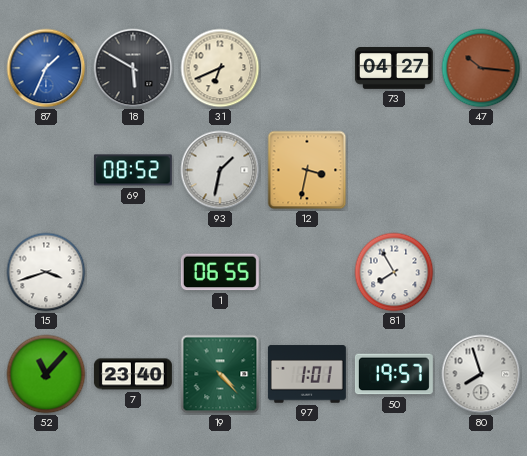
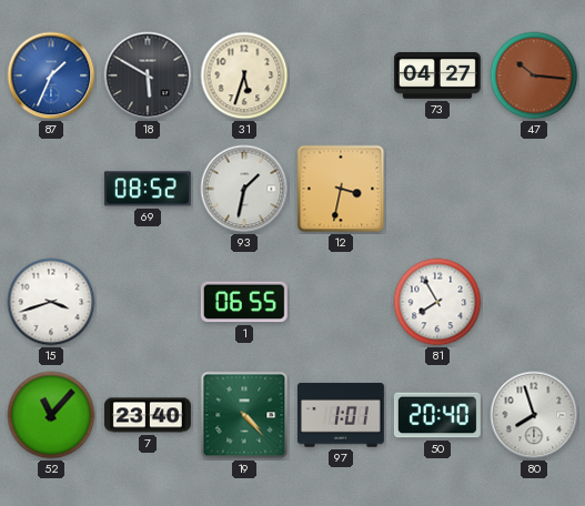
31: 6:41 -> 5:33 (244, 75)
50: 19:57 -> 20:40 (437, 415)
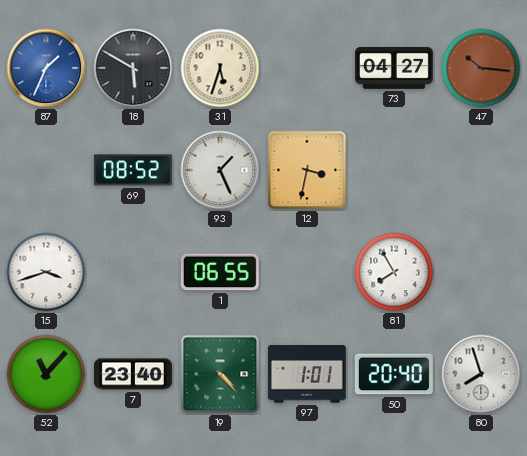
93: 1:32 -> 1:26 (220, 170)
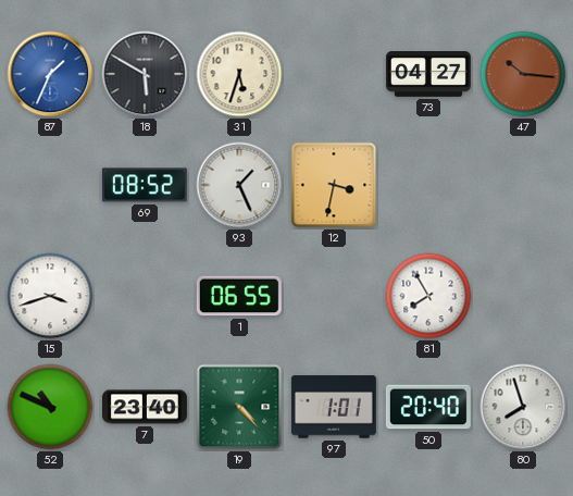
52: 11:07 -> 10:49 (50, 407)
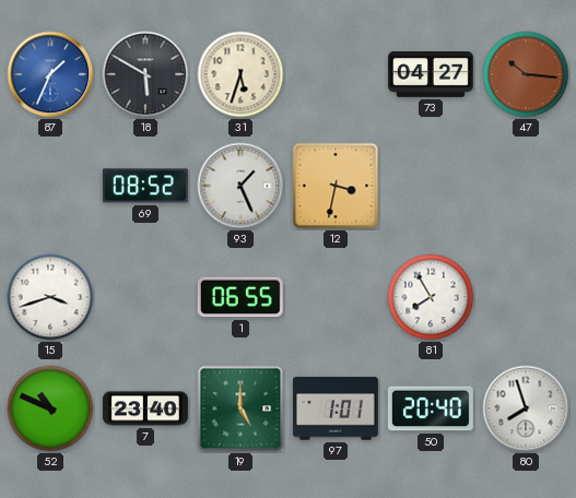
19: 4:23 -> 5:00 (240, 408)
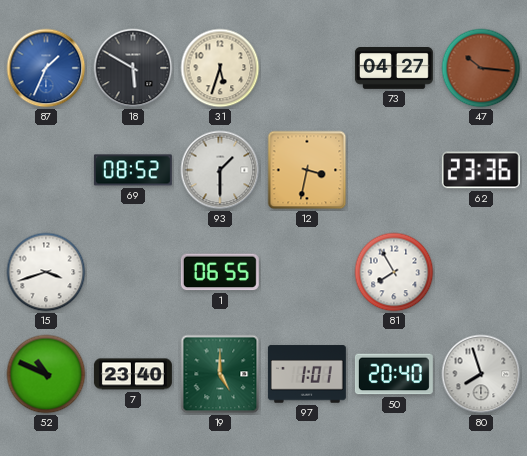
93: 1:26 -> 1:30 (220, 170)
62: none -> 23:36 (481, 170)
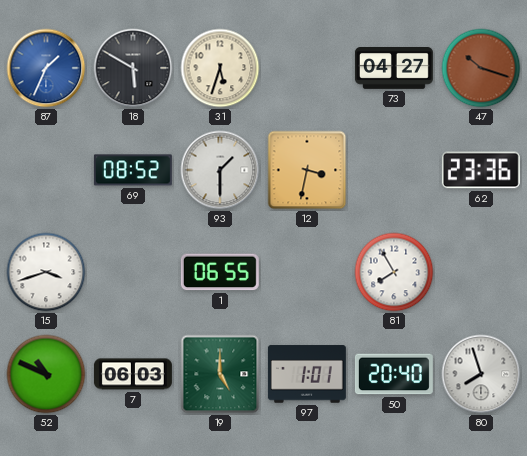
47: 10:16 -> 10:18 (481, 68)
7: 23:40 -> 06:03 (133, 374)
